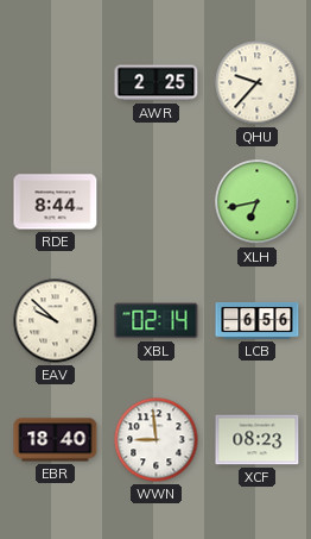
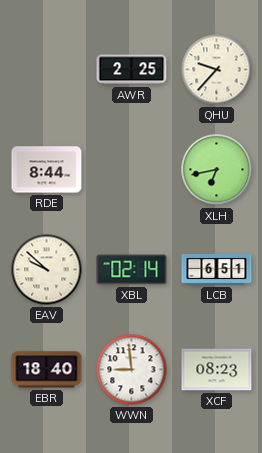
LCB: 6:56 -> 6:51 (217, 270)
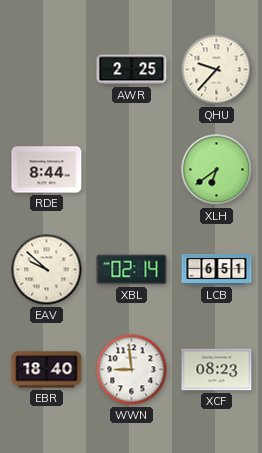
XLH: 6:43 -> 6:39 (217, 170)
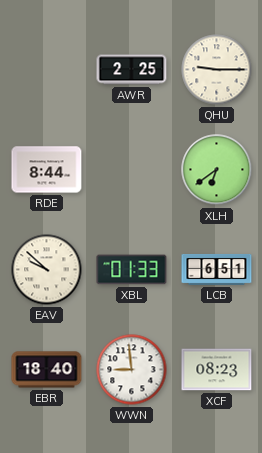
QHU: 9:37 -> 9:15 (217, 70)
XBL: 02:14 -> 01:33 (132, 270)
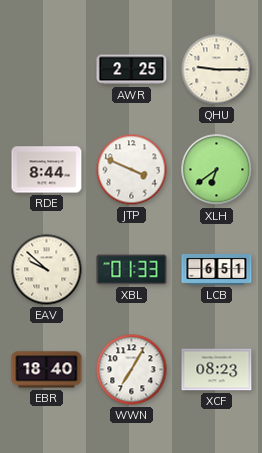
JTP: none -> 3:49 (132, 170)
WWN: 8:59 -> 7:05 (132, 370)
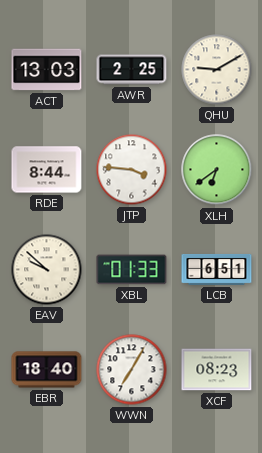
ACT: none -> 13:03 (47, 70)
QHU: 9:15 -> 9:10 (217, 70)
JTP: 3:49 -> 3:46 (132, 170)
